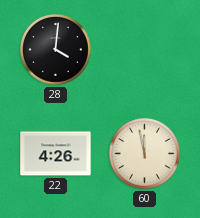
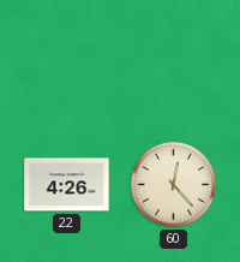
28: 4:01 -> none (56, 50)
60: 11:58 -> 12:23 (174, 185)
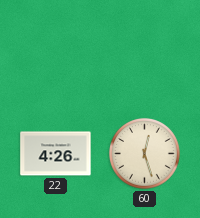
60: 12:23 -> 12:27 (145, 154)
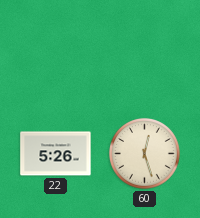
22: 4:26 -> 5:26 (56, 154)
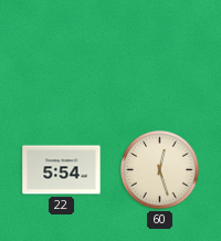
22: 5:26 -> 5:54 (62, 170)
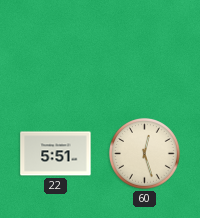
22: 5:54 -> 5:51 (56, 154)
